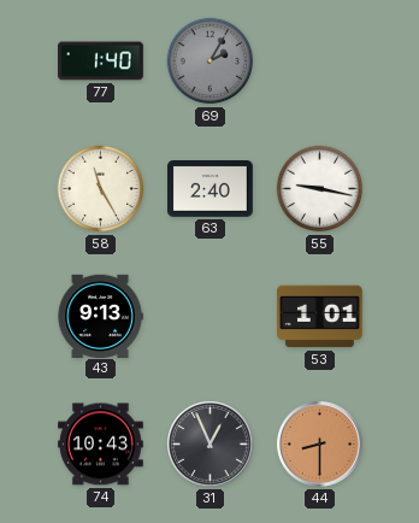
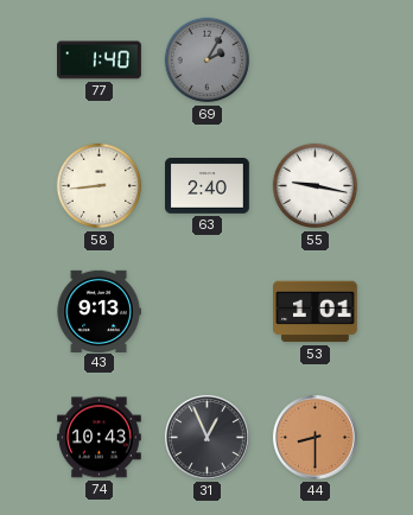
58: 11:25 -> 8:44 (100, 186)
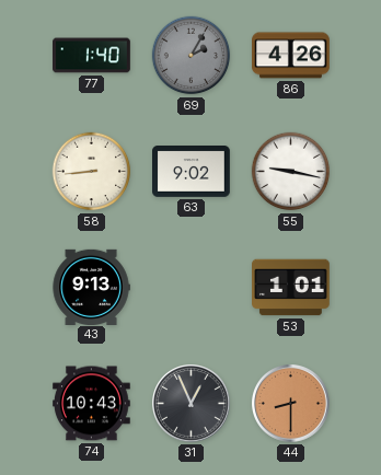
86: none -> 4:26 (291, 56)
63: 2:40 -> 9:02 (192, 172)
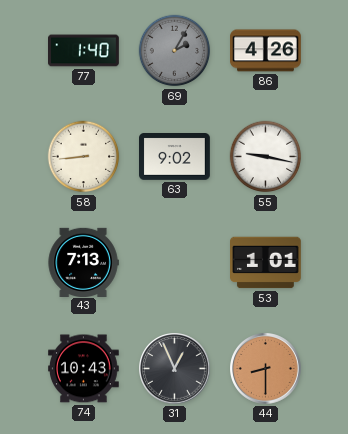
43: 9:13 -> 7:13 (83, 262)
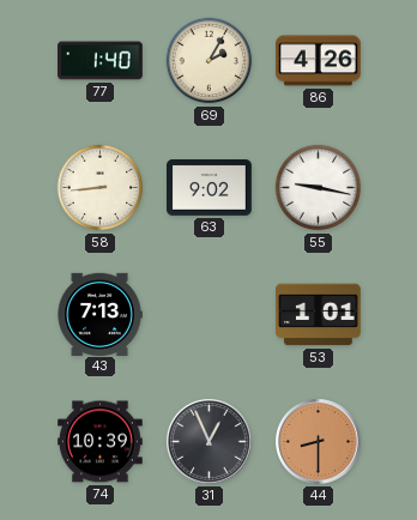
69 dial: grey -> cream (210, 61)
74: 10:43 -> 10:39 (101, 442)
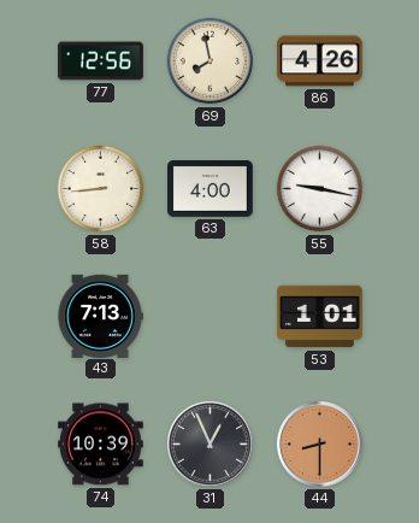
77: 1:40 -> 12:56 (101, 61)
69: 2:05 -> 7:58 (211, 61)
63: 9:02 -> 4:00 (211, 189)
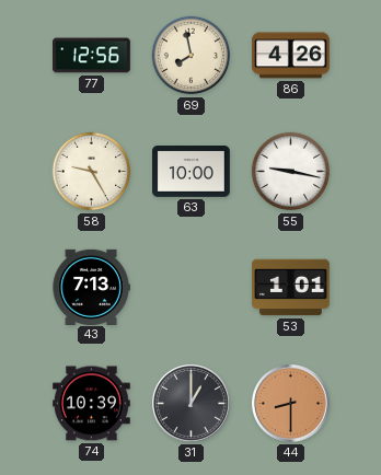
58: 8:44 -> 9:25 (92, 172)
63: 4:00 -> 10:00 (192, 172)
31: 12:56 -> 1:00 (192, 404)
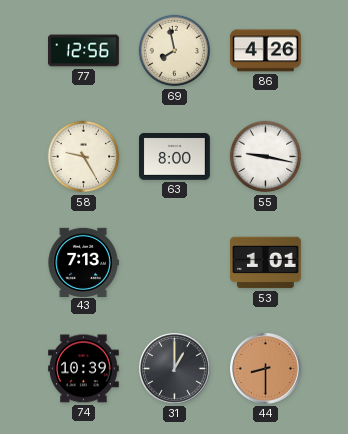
63: 10:00 -> 8:00 (175, 157)
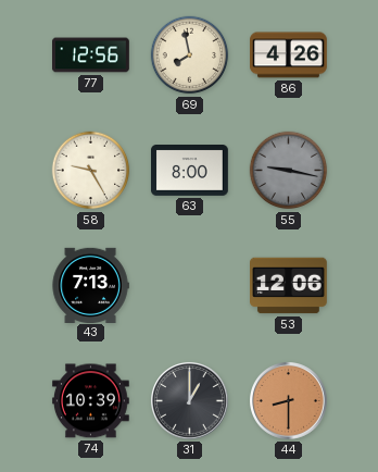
55 dial: white -> grey (289, 171)
53: 1:01 -> 12:06 (289, 286)
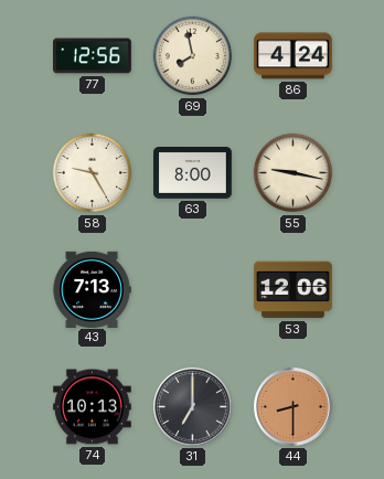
86: 4:26 -> 4:24 (294, 56)
55 dial: grey -> cream (294, 173)
74: 10:39 -> 10:13 (93, 407)
31: 1:00 -> 7:00 (193, 407)
